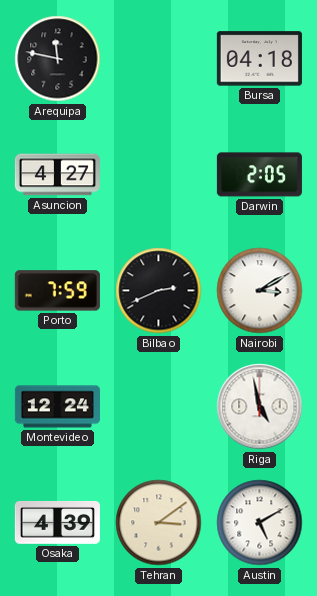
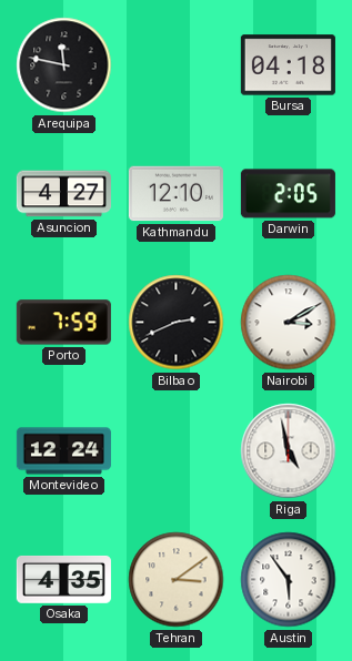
Kathmandu: none -> 12:10 (175, 194)
Osaka: 4:39 -> 4:35 (63, 579)
Austin: 5:10 -> 5:54 (289, 580)
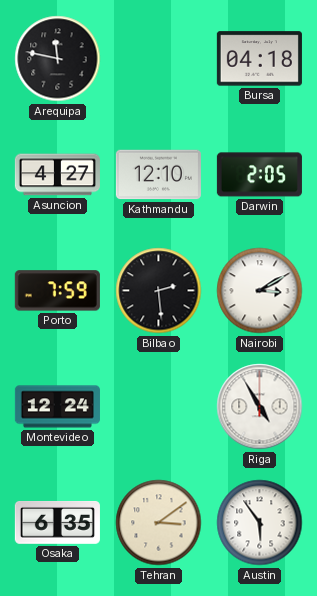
Bilbao: 2:41 -> 2:29 (159, 291)
Riga: 4:58 -> 4:55 (260, 407)
Osaka: 4:35 -> 6:35 (57, 522)
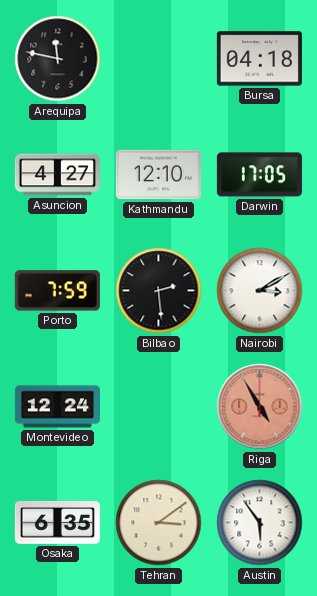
Darwin: 2:05 -> 17:05 (259, 175)
Riga dial: white -> salmon (260, 407)
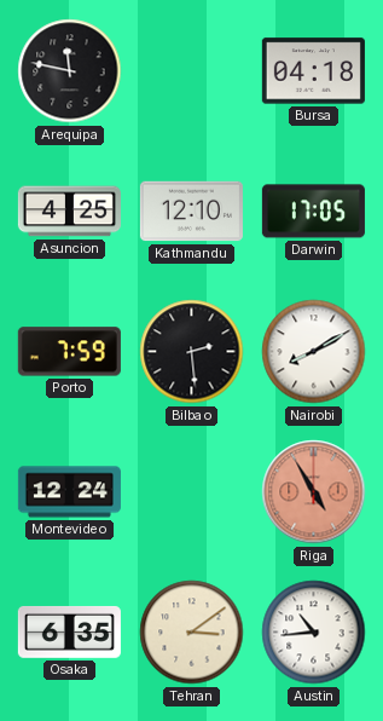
Asuncion: 4:27 -> 4:25 (69, 212)
Nairobi: 3:10 -> 8:10 (314, 352)
Austin: 5:54 -> 10:44 (314, 633)
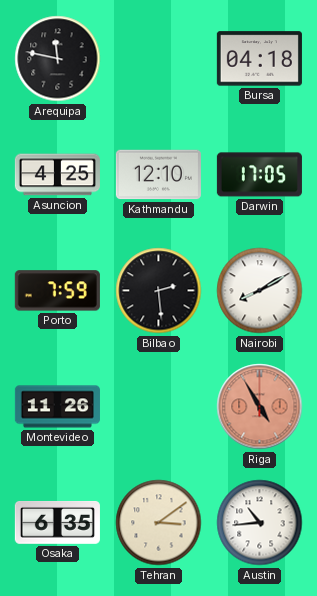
Montevideo: 12:24 -> 11:26 (57, 407)
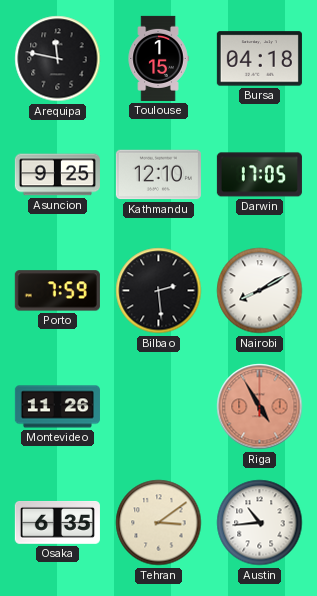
Toulouse: none -> 1:15 (158, 58)
Asuncion: 4:25 -> 9:25 (57, 175)
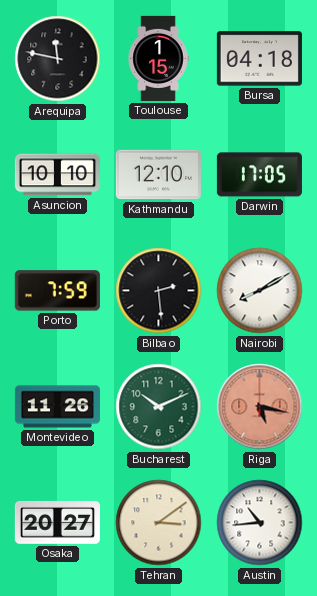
Asuncion: 9:25 -> 10:10 (57, 175)
Bucharest: none -> 10:11 (159, 407)
Riga: 4:55 -> 5:17 (260, 407)
Osaka: 6:35 -> 20:27 (57, 522)
